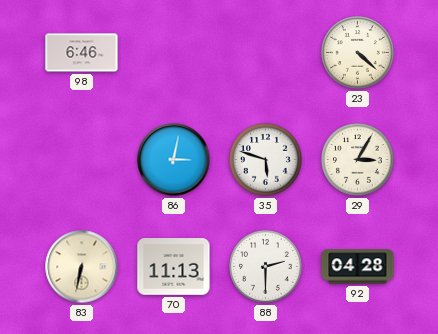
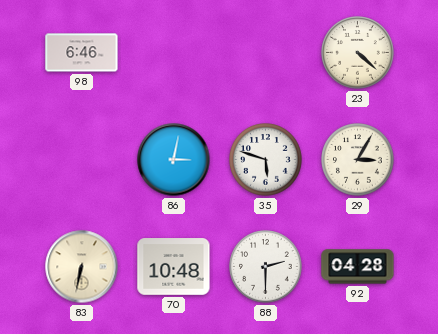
70: 11:13 -> 10:48 (174, 267)
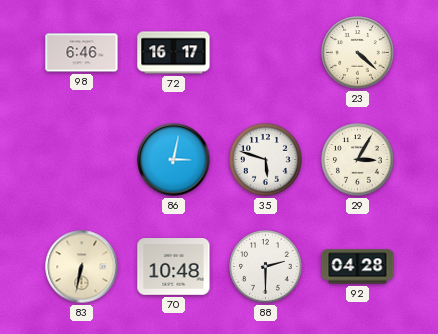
72: none -> 16:17 (174, 53)
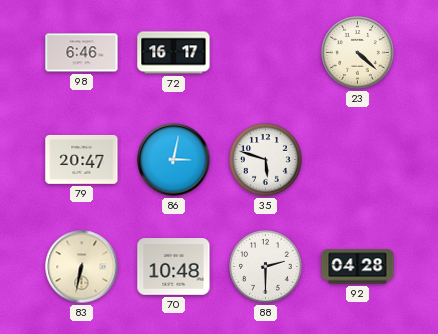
79: none -> 20:47 (82, 159)
29: 3:05 -> none (358, 160)
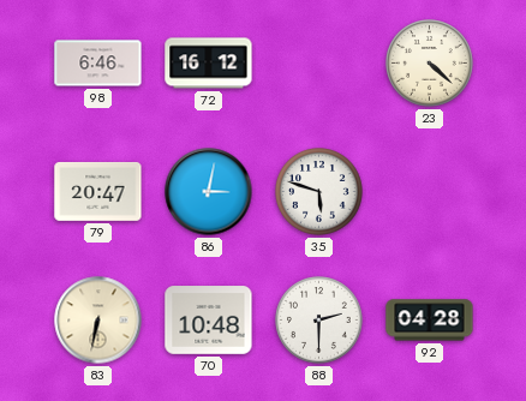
72: 16:17 -> 16:12 (209, 64)
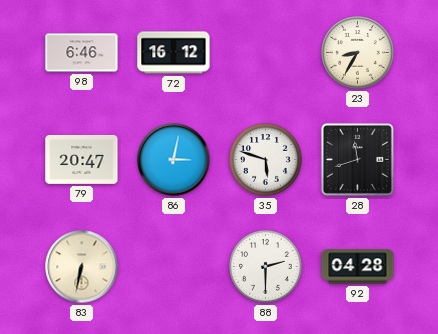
23: 4:22 -> 8:35 (358, 53)
28: none -> 11:42 (357, 159)
70: 10:48 -> none (209, 321)
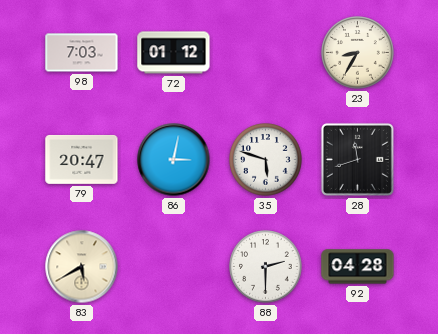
98: 6:46 -> 7:03 (82, 53)
72: 16:12 -> 01:12 (174, 53)
83: 6:32 -> 5:40 (82, 267)
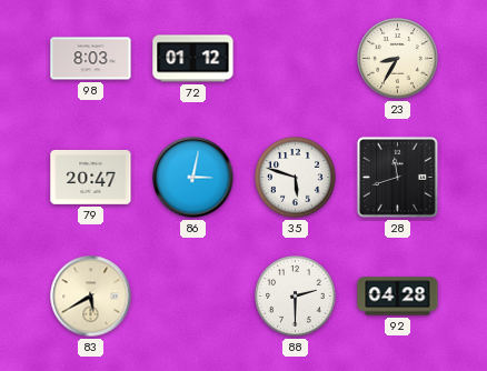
98: 7:03 -> 8:03 (91, 59)
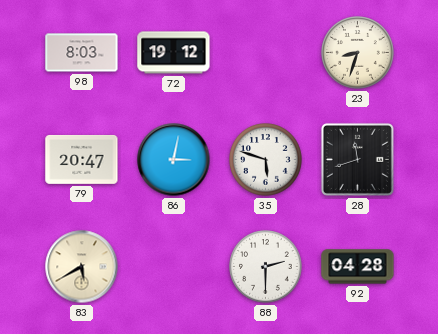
72: 01:12 -> 19:12 (174, 53)
23: 8:35 -> 8:33 (358, 53)
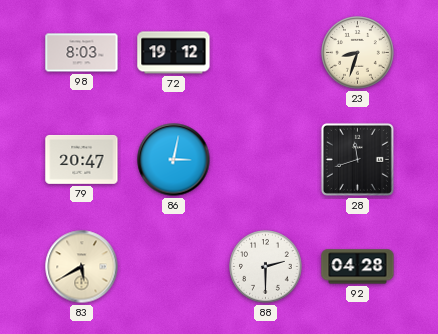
35: 5:48 -> none (266, 160)
